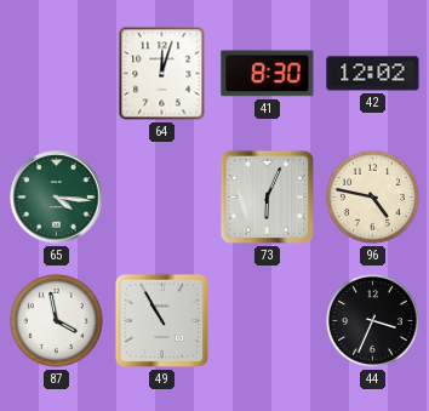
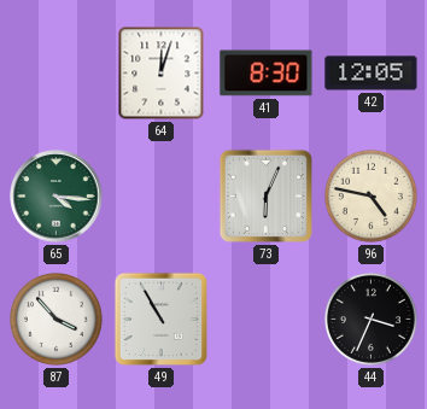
42: 12:02 -> 12:05 (372, 74)
87: 3:58 -> 3:53 (55, 319)
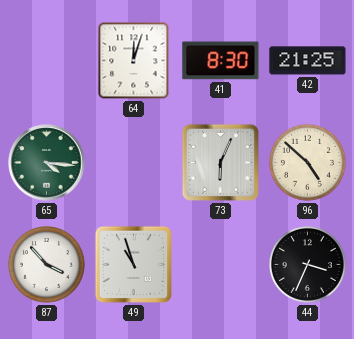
42: 12:05 -> 21:25 (308, 61)
96: 4:47 -> 4:52 (307, 162)
49: 10:55 -> 10:57 (133, 264)
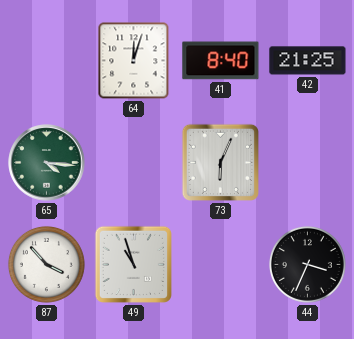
41: 8:30 -> 8:40 (221, 61)
96: 4:52 -> none (307, 162)
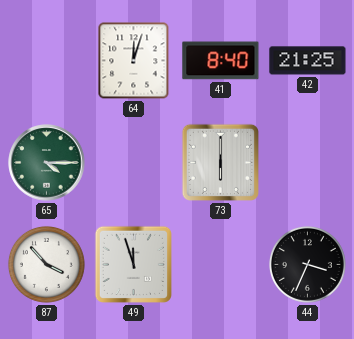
65: 4:16 -> 4:15 (47, 163)
73: 6:04 -> 6:00 (220, 162)
49: 10:57 -> 11:57 (133, 264)
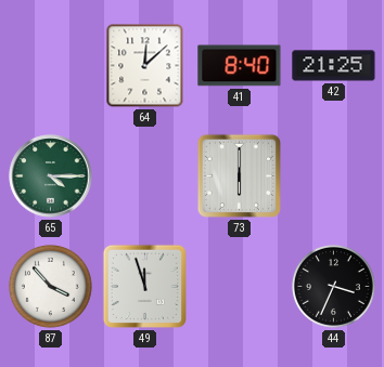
64: 12:03 -> 12:08 (145, 66)
